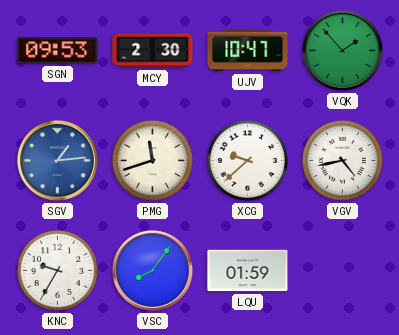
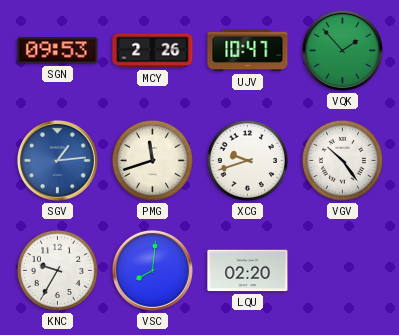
MCY: 2:30 -> 2:26 (153, 51)
XCG: 9:38 -> 9:42 (247, 160)
VGV: 4:43 -> 10:24 (342, 160)
VSC: 8:06 -> 8:01 (152, 270)
LQU: 01:59 -> 02:20 (248, 271)
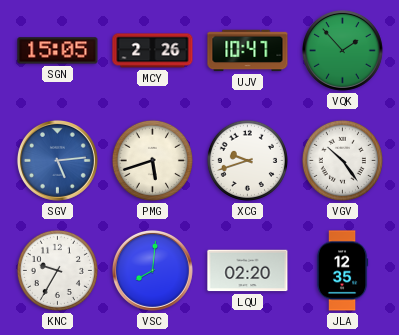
SGN: 09:53 -> 15:05 (58, 51)
SGV: 1:14 -> 5:14 (57, 160)
PMG: 11:42 -> 5:42 (152, 160)
JLA: none -> 12:35 (342, 271)
